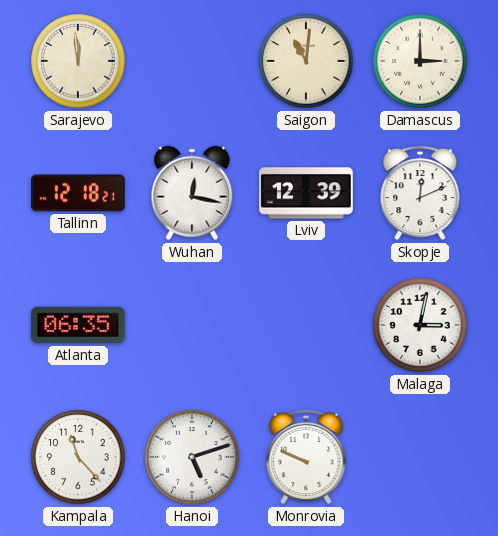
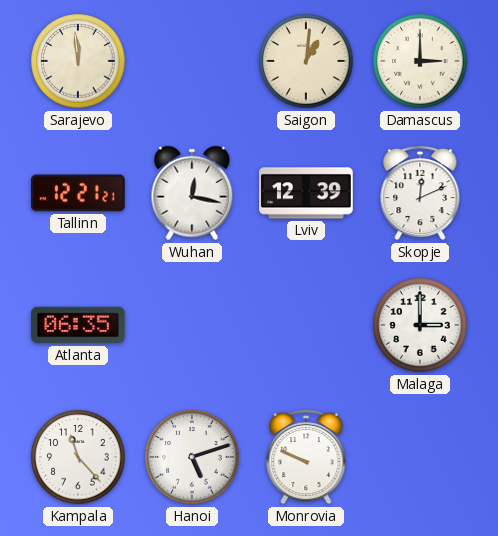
Saigon: 11:01 -> 1:01 (306, 61)
Tallinn: 12:18 -> 12:21 (78, 193)
Malaga: 3:02 -> 3:00 (420, 325)
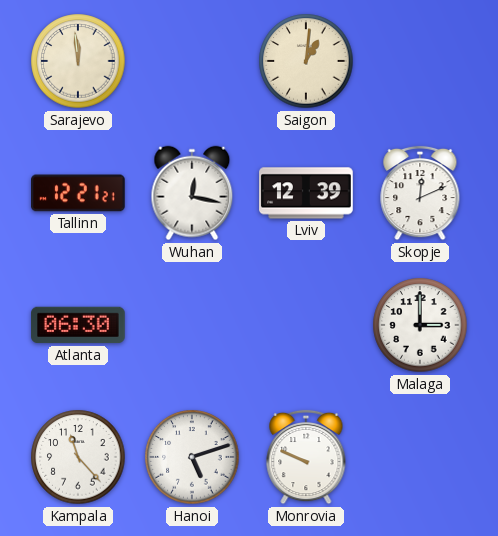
Damascus: 3:00 -> none (420, 61)
Atlanta: 06:35 -> 06:30 (78, 325)
